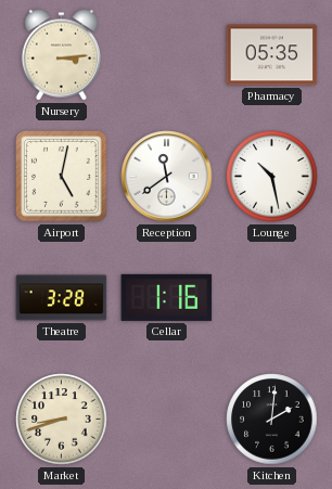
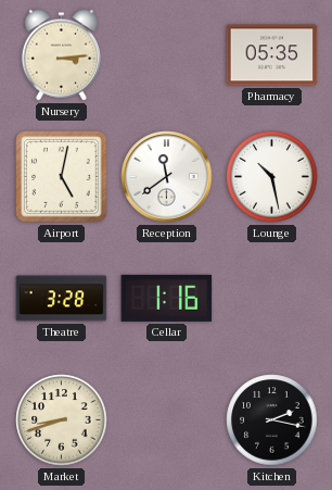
Kitchen: 2:01 -> 2:17 (272, 420)
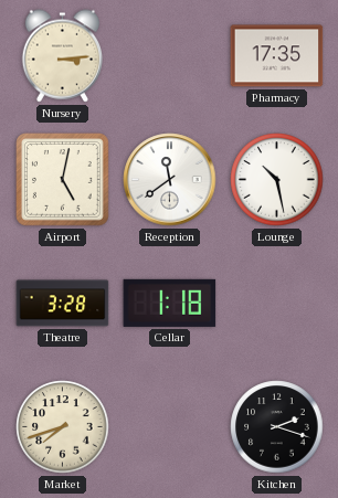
Pharmacy: 05:35 -> 17:35 (277, 56)
Cellar: 1:16 -> 1:18 (170, 303)
Market: 8:42 -> 7:42 (63, 427)
Kitchen: 2:17 -> 2:18 (277, 427)
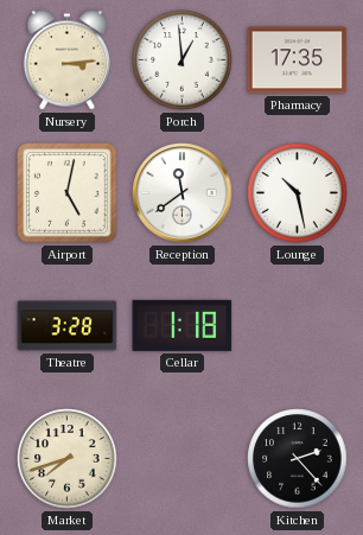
Porch: none -> 12:59 (183, 60)
Kitchen: 2:18 -> 2:23 (298, 459)
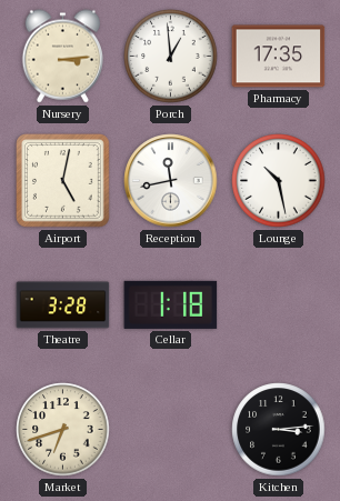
Reception: 11:39 -> 11:43 (171, 181)
Market: 7:42 -> 6:42 (63, 430)
Kitchen: 2:23 -> 3:14 (279, 430)
